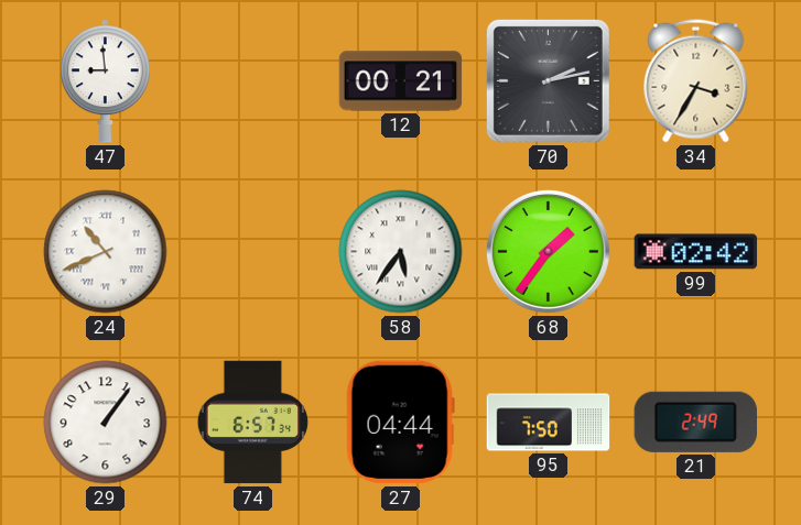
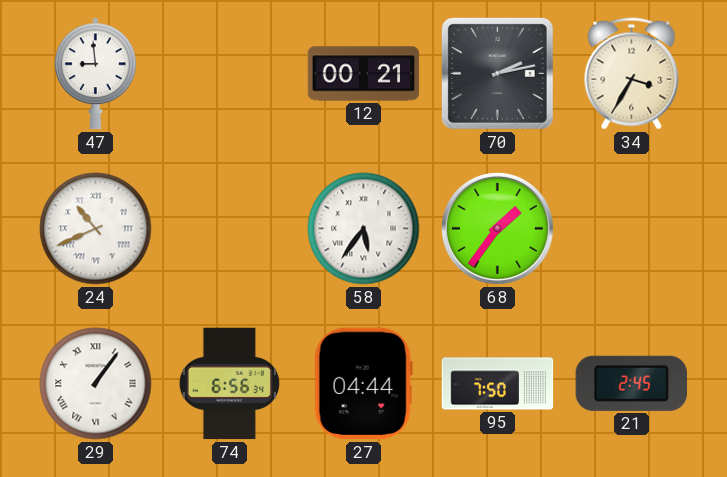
99: 02:42 -> none (696, 252)
29 numerals: Arabic -> Roman (96, 384)
74: 6:57 -> 6:56 (229, 384)
21: 2:49 -> 2:45 (631, 383)
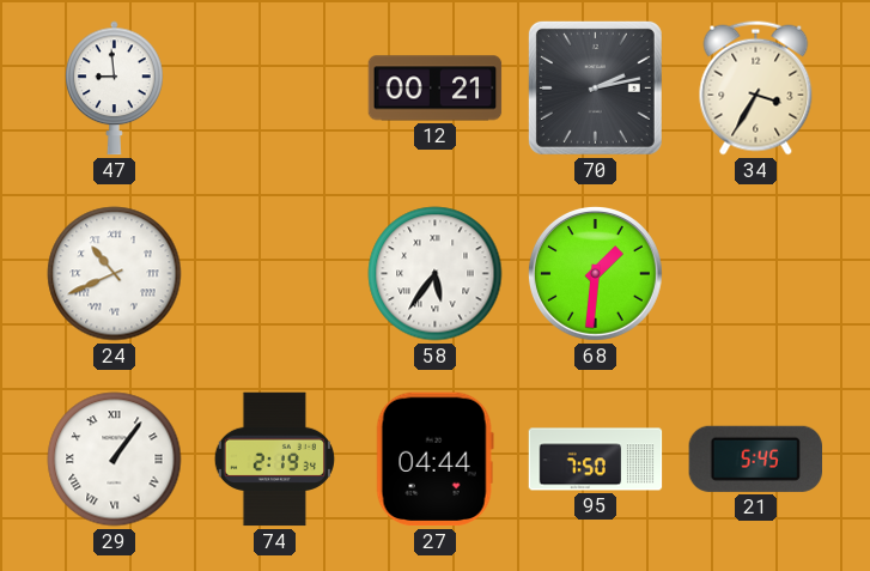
68: 1:36 -> 1:31 (595, 273)
74: 6:56 -> 2:19 (274, 460)
21: 2:45 -> 5:45 (755, 458)
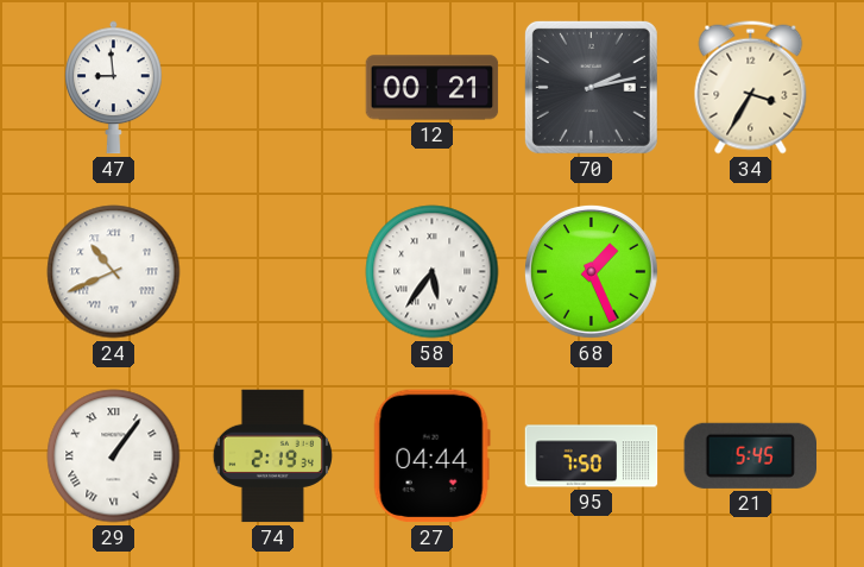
68: 1:31 -> 1:26 (591, 271)
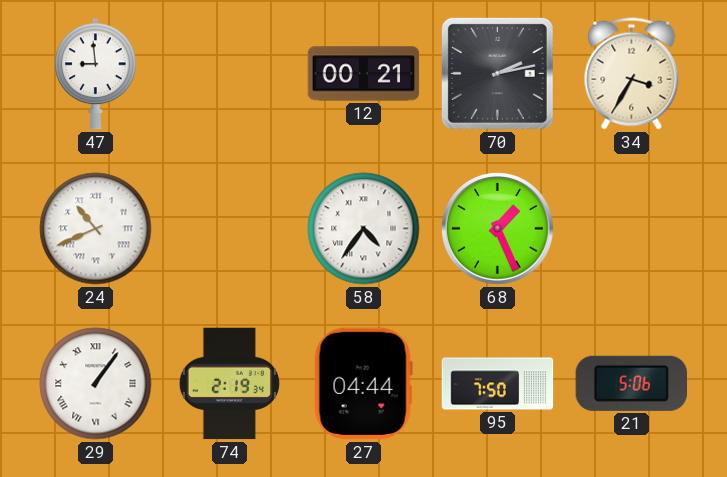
58: 5:36 -> 4:36 (364, 229)
21: 5:45 -> 5:06 (631, 383)
